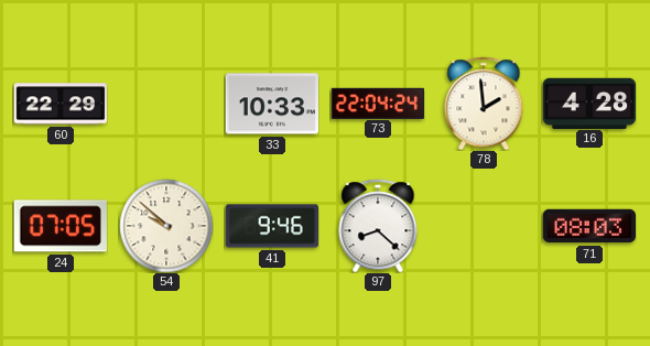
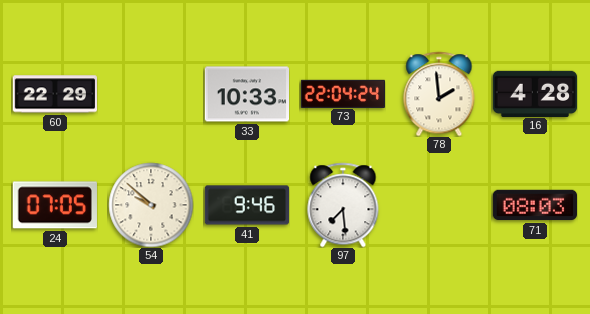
97: 8:22 -> 7:29 (343, 205)
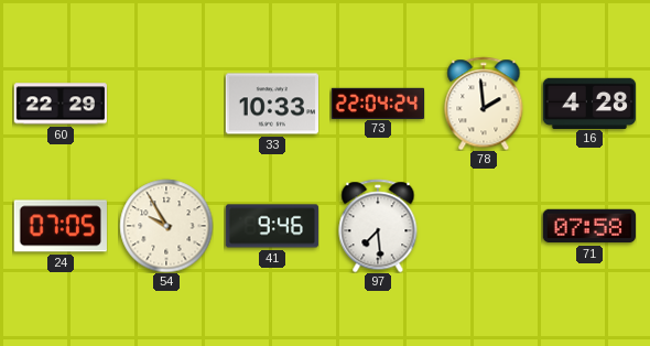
54: 9:52 -> 9:55 (166, 226)
71: 08:03 -> 07:58 (588, 226)
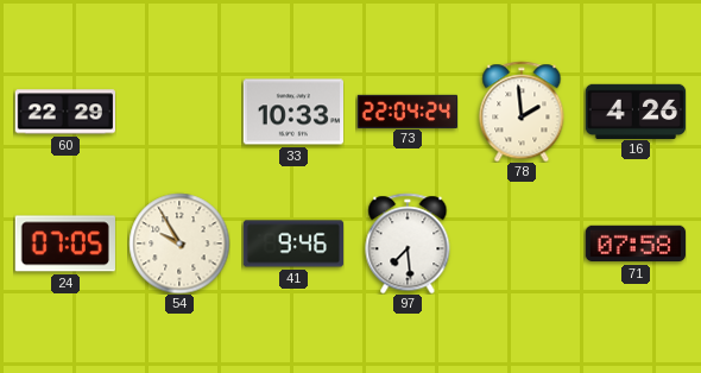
16: 4:28 -> 4:26 (636, 110)
